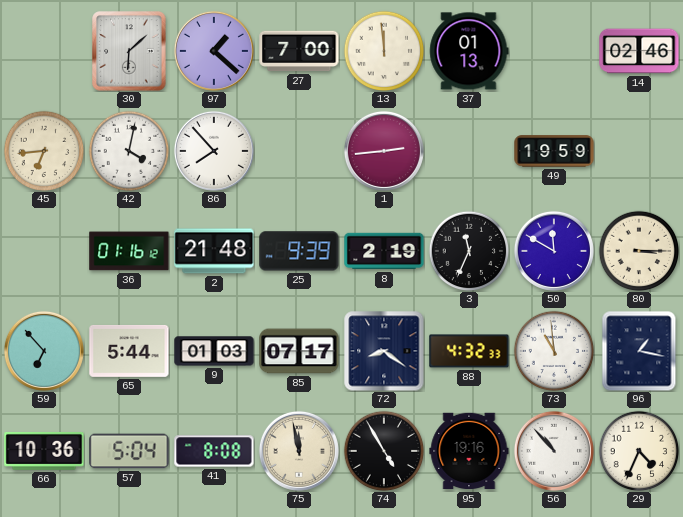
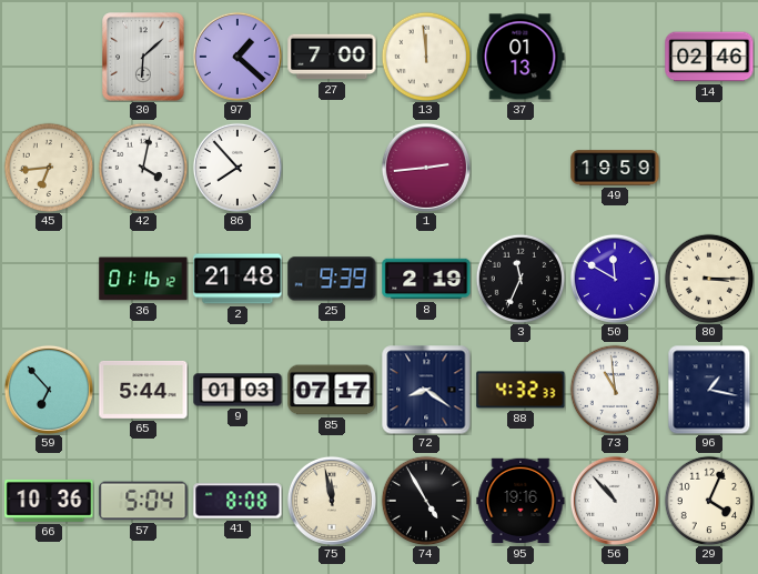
29: 4:34 -> 4:04 (709, 501)
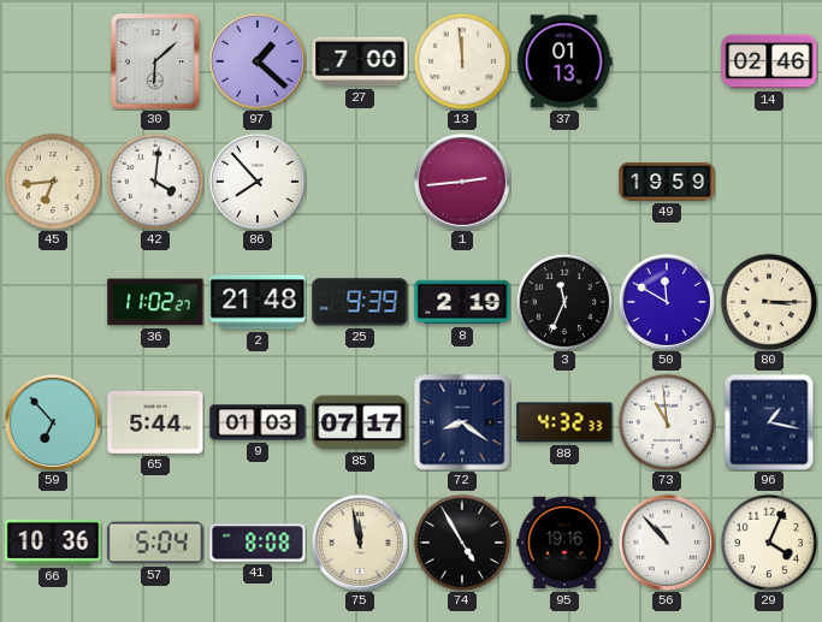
42: 4:02 -> 4:01 (155, 182)
36: 01:16 -> 11:02 (155, 302)
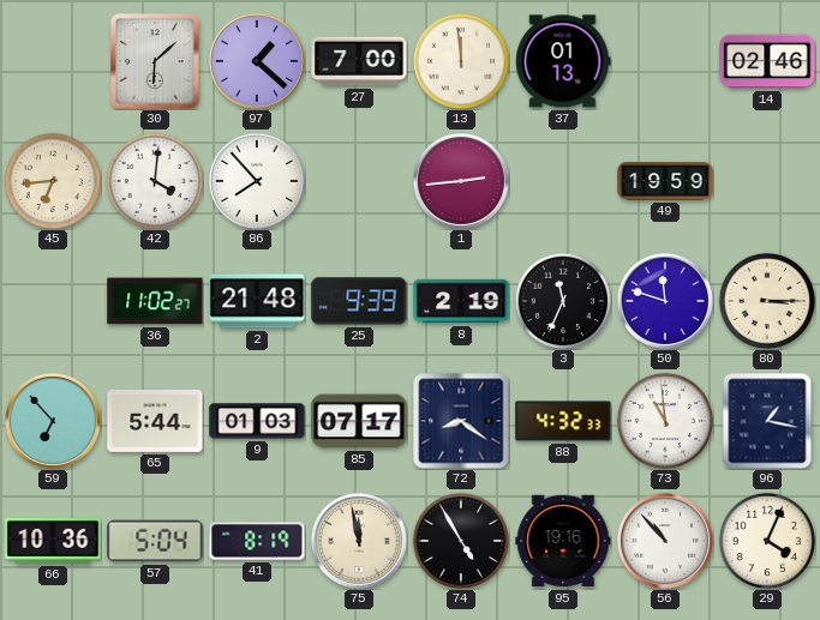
50: 11:50 -> 11:48 (665, 301)
41: 8:08 -> 8:19 (257, 541)
